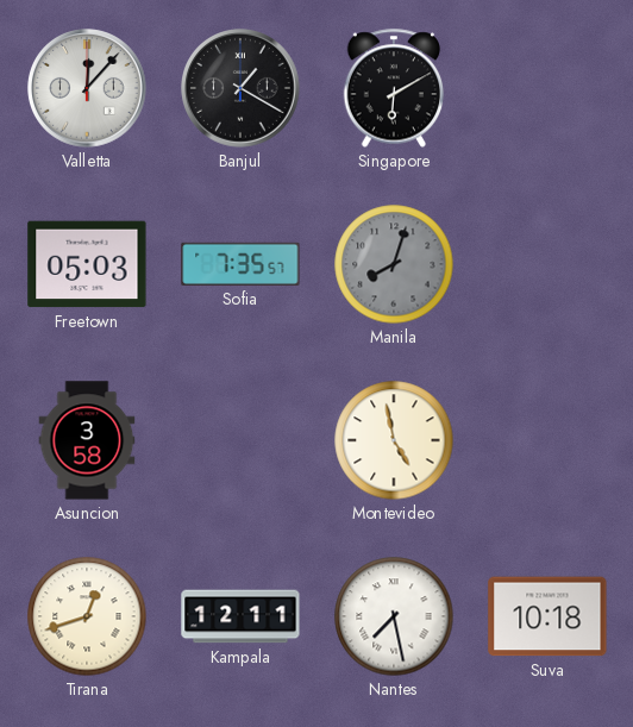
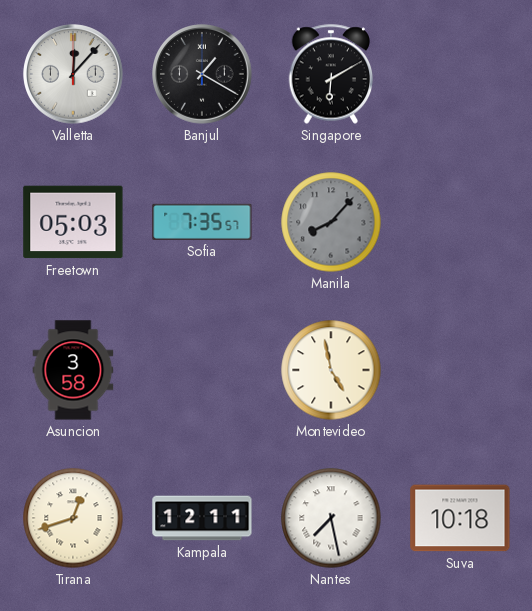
Manila: 8:03 -> 8:07 (331, 222)
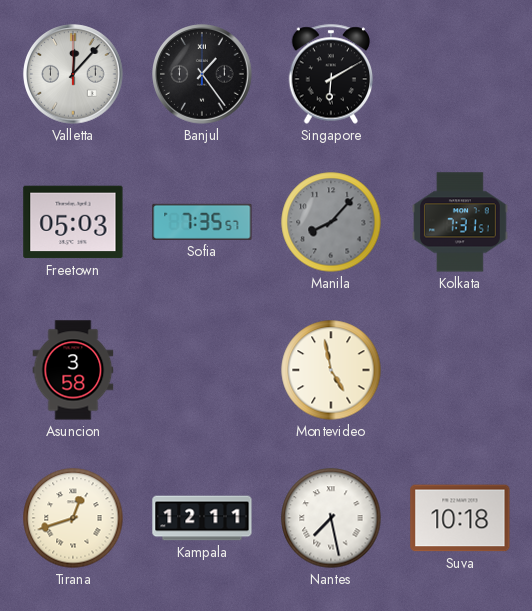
Banjul: 1:20 -> 1:24 (202, 74)
Kolkata: none -> 7:31 (461, 222)
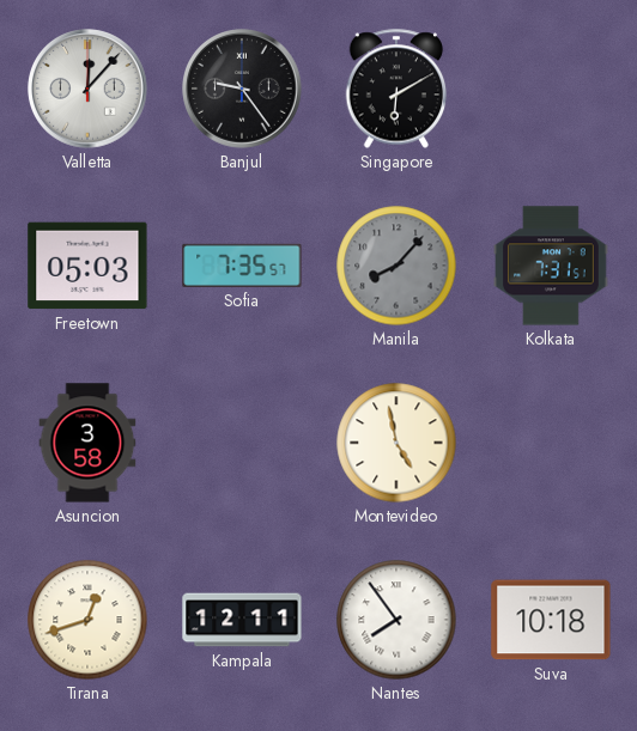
Banjul: 1:24 -> 9:24 (242, 89)
Nantes: 7:28 -> 7:54 (396, 620)
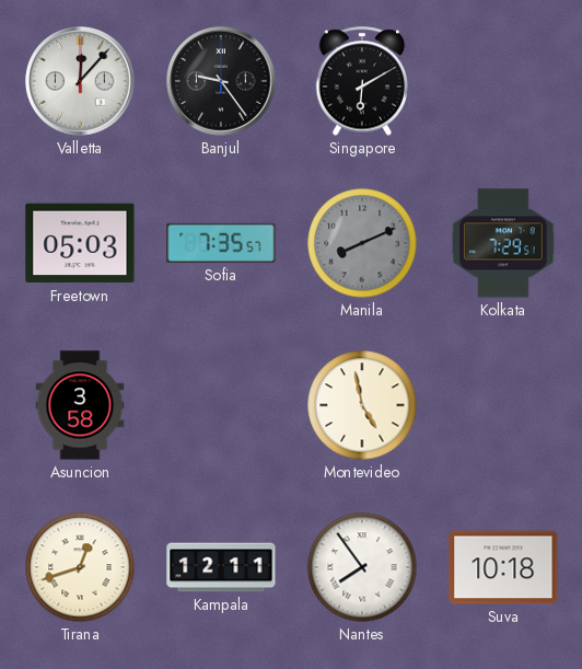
Manila: 8:07 -> 8:11 (362, 243)
Kolkata: 7:31 -> 7:29 (504, 243)
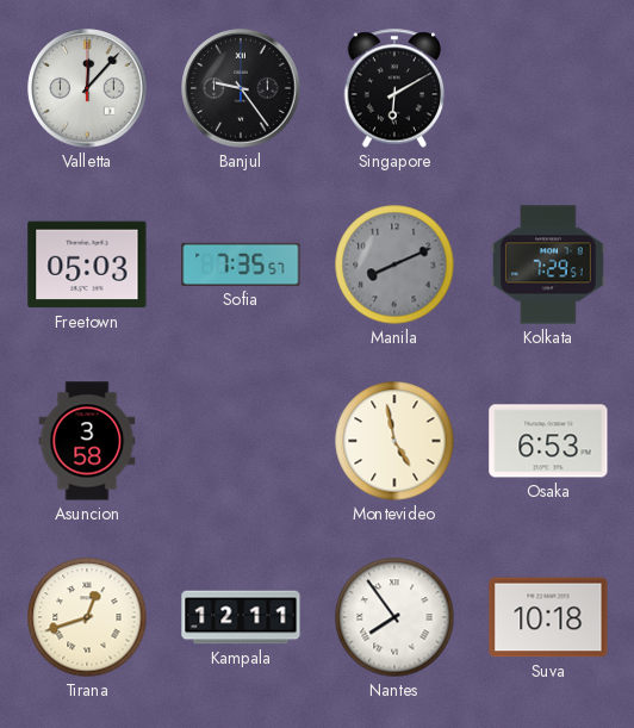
Osaka: none -> 6:53 (548, 441)
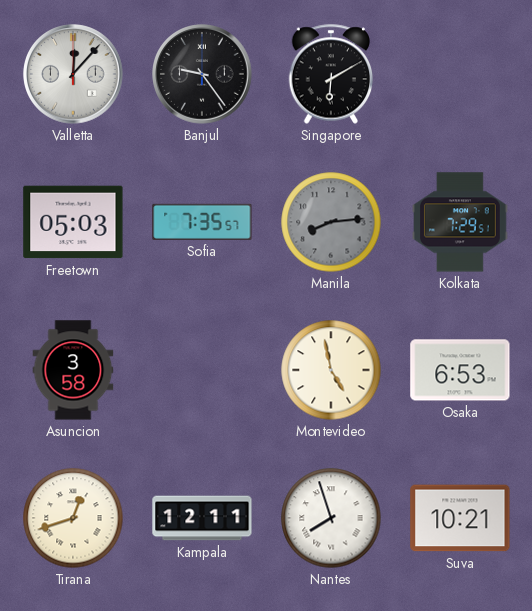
Manila: 8:11 -> 8:14 (331, 222)
Nantes: 7:54 -> 7:57 (331, 518)
Suva: 10:18 -> 10:21 (460, 518)
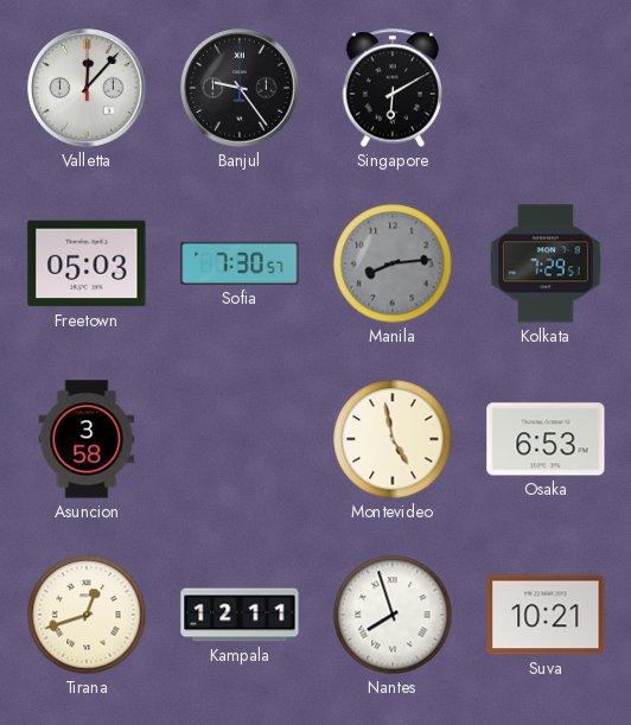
Sofia: 7:35 -> 7:30 (240, 263)
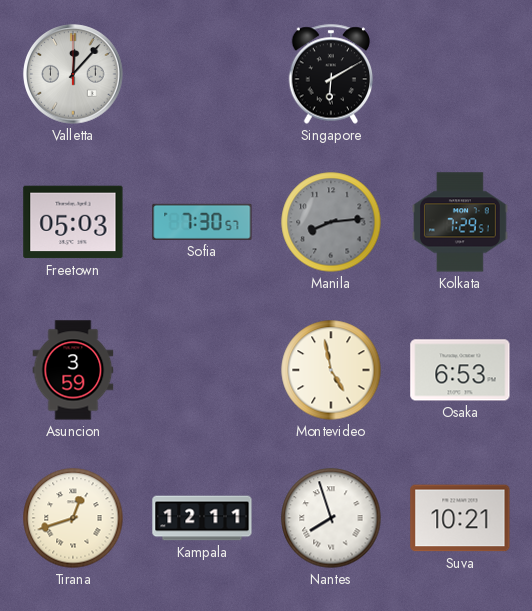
Banjul: 9:24 -> none (240, 88)
Asuncion: 3:58 -> 3:59 (73, 370)
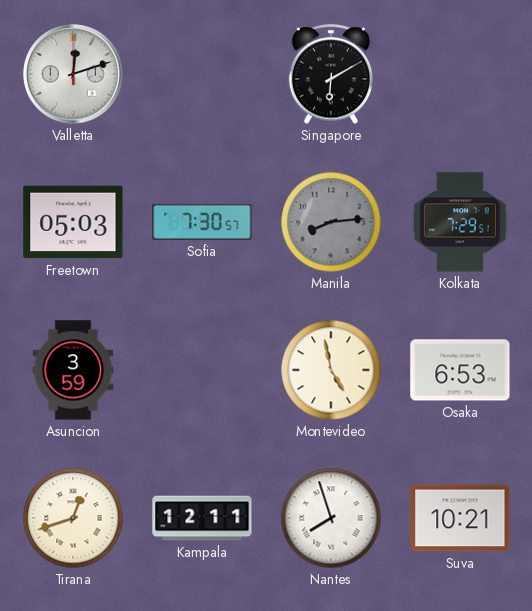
Valletta: 12:07 -> 12:12 (73, 74)
